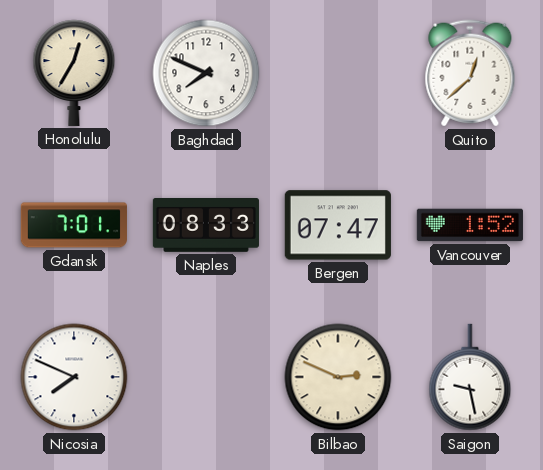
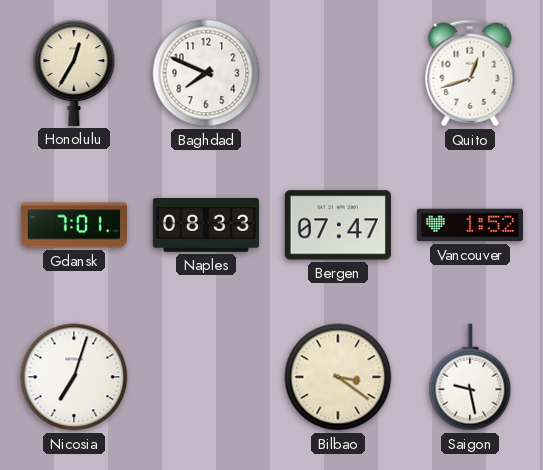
Quito: 12:38 -> 12:42 (470, 73)
Nicosia: 7:49 -> 7:03 (74, 377)
Bilbao: 2:49 -> 3:21 (338, 377)
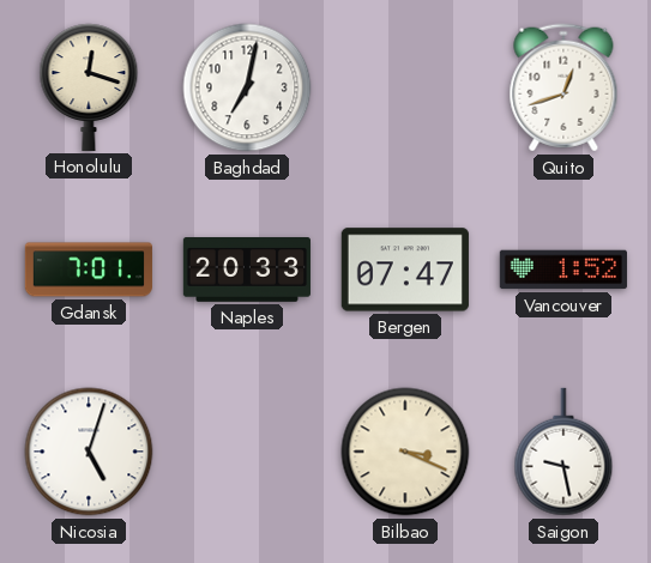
Honolulu: 12:35 -> 12:18 (89, 87)
Baghdad: 7:49 -> 7:02 (247, 87)
Naples: 08:33 -> 20:33 (246, 271)
Nicosia: 7:03 -> 5:03 (89, 452)
Bilbao: 3:21 -> 3:19 (405, 452)
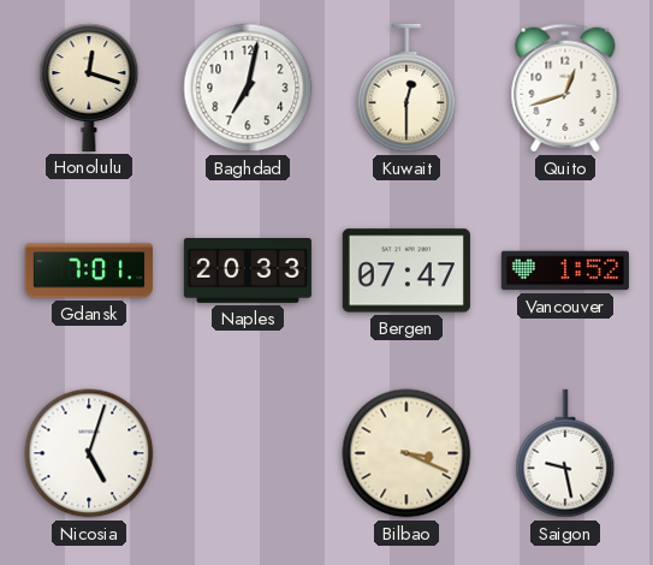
Kuwait: none -> 12:30 (406, 88)
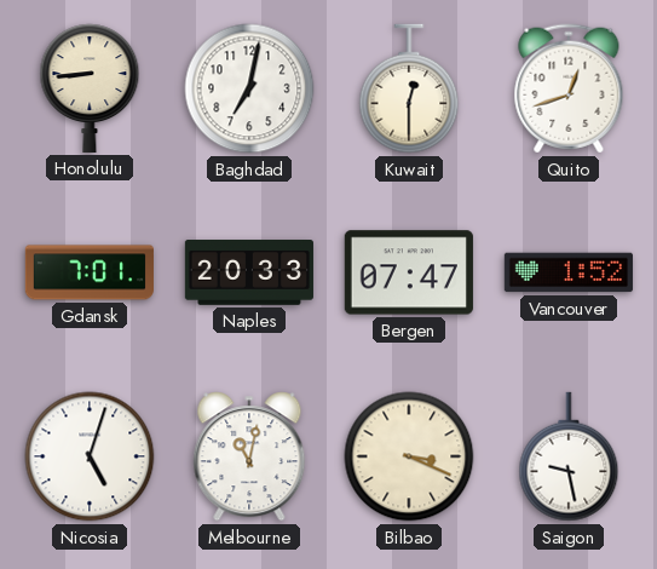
Honolulu: 12:18 -> 8:44 (90, 88)
Melbourne: none -> 11:02 (249, 456)
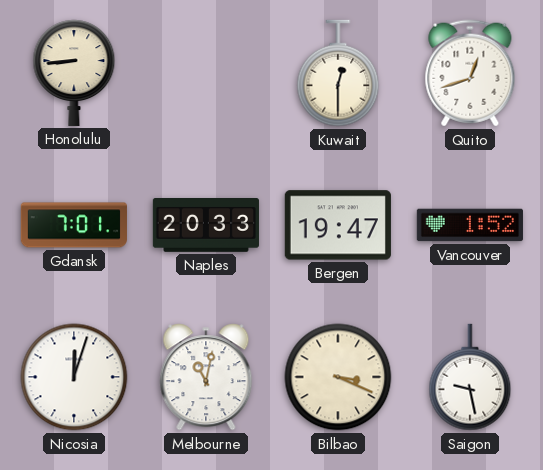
Baghdad: 7:02 -> none (249, 88)
Bergen: 07:47 -> 19:47 (338, 225)
Nicosia: 5:03 -> 12:03 (74, 377)
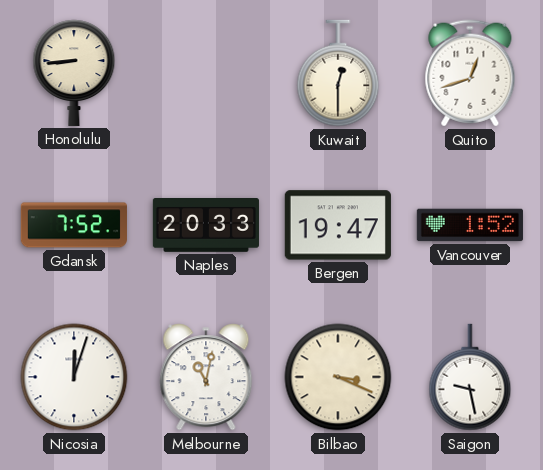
Gdansk: 7:01 -> 7:52 (74, 225)
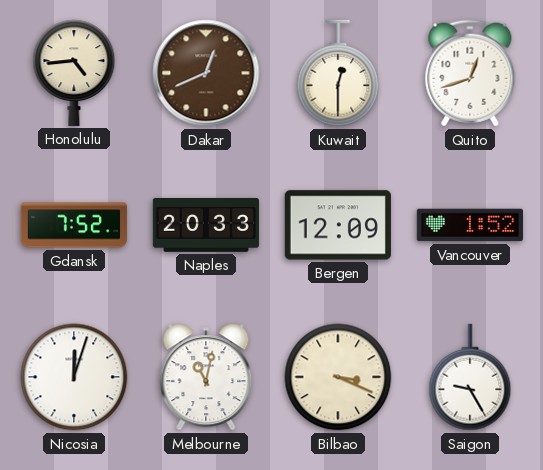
Honolulu: 8:44 -> 4:44 (74, 73)
Dakar: none -> 12:41 (206, 73)
Bergen: 19:47 -> 12:09 (338, 225)
Saigon: 9:28 -> 9:25 (470, 377)
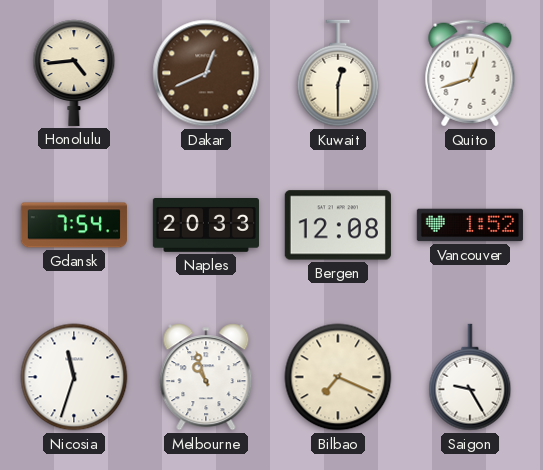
Gdansk: 7:52 -> 7:54 (74, 225)
Bergen: 12:09 -> 12:08 (338, 225)
Nicosia: 12:03 -> 11:33 (74, 377)
Melbourne: 11:02 -> 10:57 (206, 377)
Bilbao: 3:19 -> 7:19 (338, 377)
